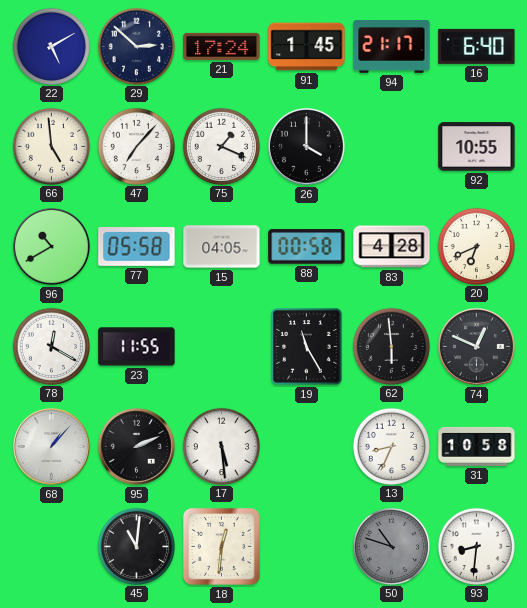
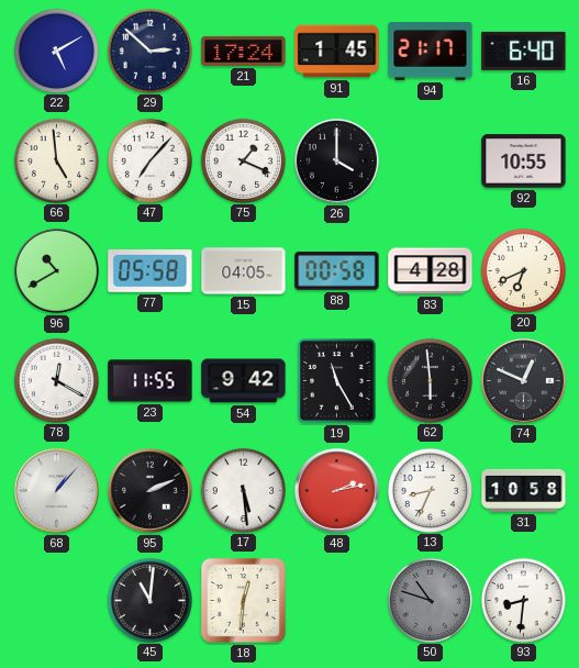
54: none -> 9:42 (244, 381)
48: none -> 2:13 (336, 490)
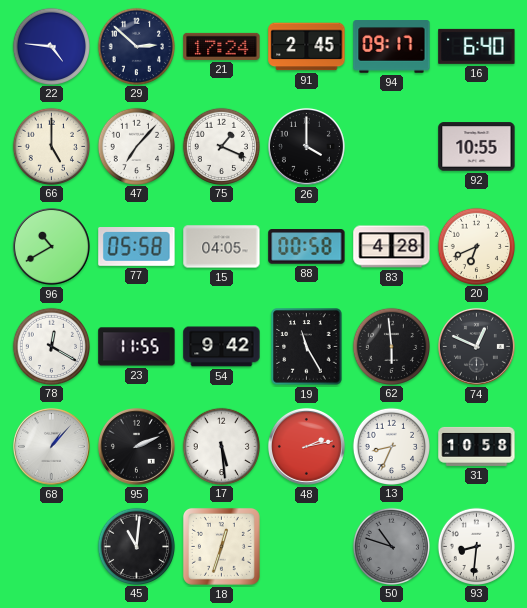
22: 5:10 -> 4:46 (51, 46)
91: 1:45 -> 2:45 (307, 47)
94: 21:17 -> 09:17 (392, 47)
66: 4:59 -> 5:00 (51, 146)
18: 12:31 -> 12:33 (221, 546)
